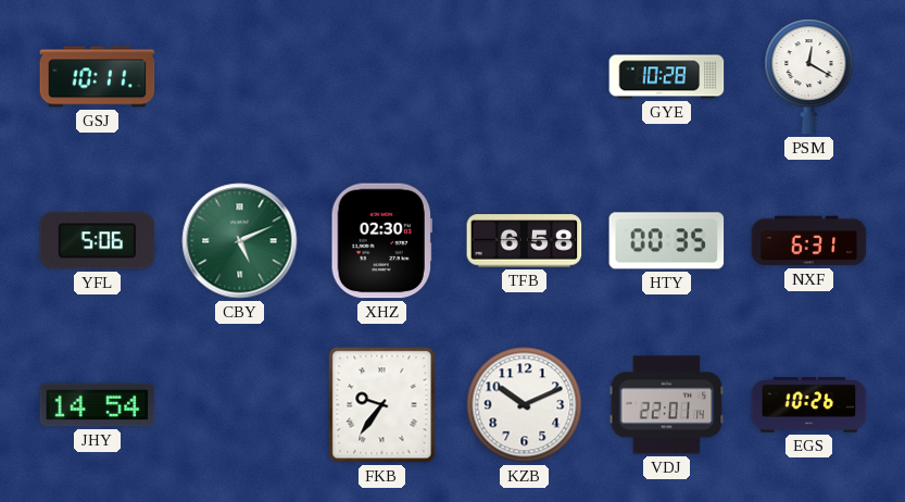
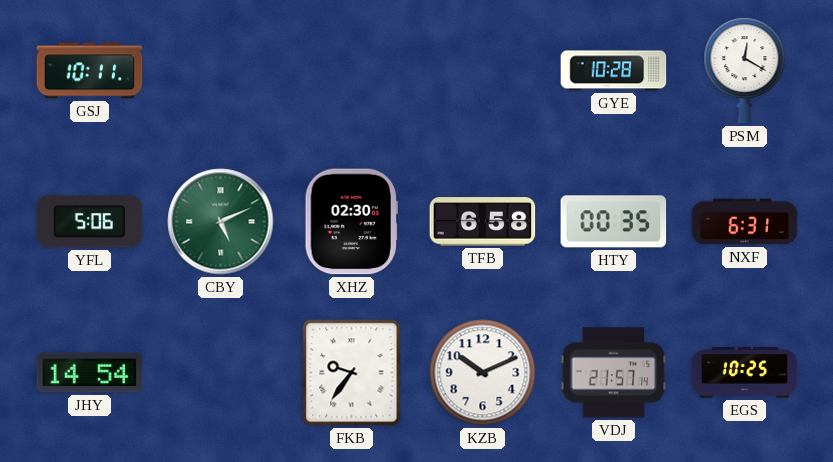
VDJ: 22:01 -> 21:57 (614, 373)
EGS: 10:26 -> 10:25 (745, 373)
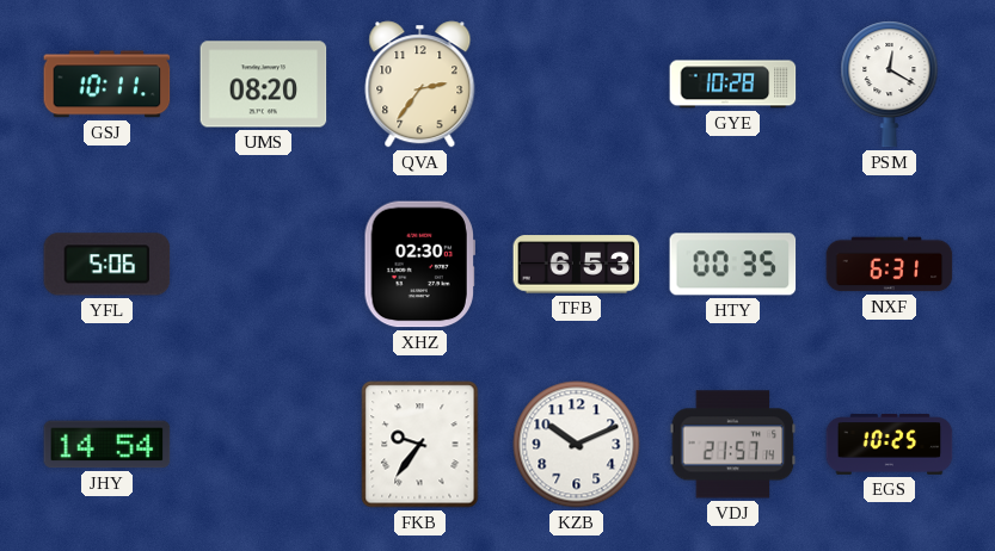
UMS: none -> 08:20 (264, 85)
QVA: none -> 2:36 (420, 85)
CBY: 5:11 -> none (221, 222)
TFB: 6:58 -> 6:53 (577, 265)
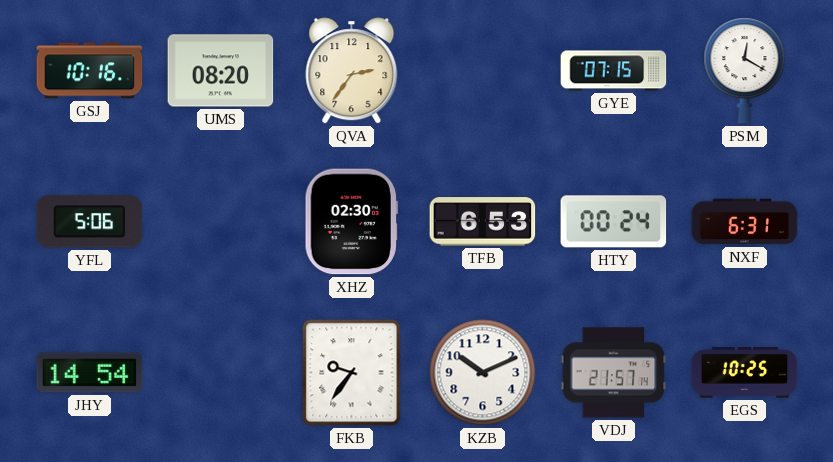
GSJ: 10:11 -> 10:16 (90, 71)
GYE: 10:28 -> 07:15 (614, 71)
HTY: 00:35 -> 00:24 (614, 222)
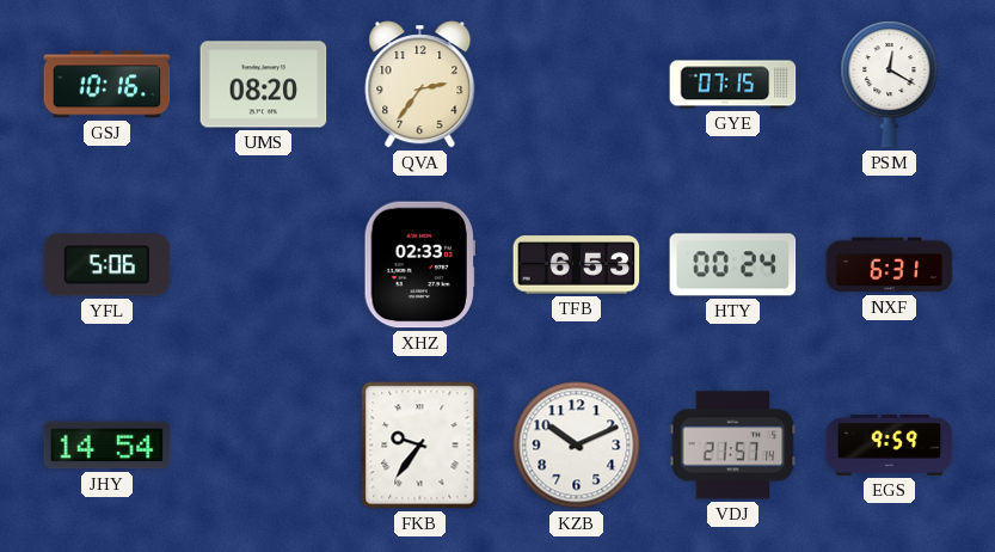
XHZ: 02:30 -> 02:33 (419, 265)
EGS: 10:25 -> 9:59 (890, 446)
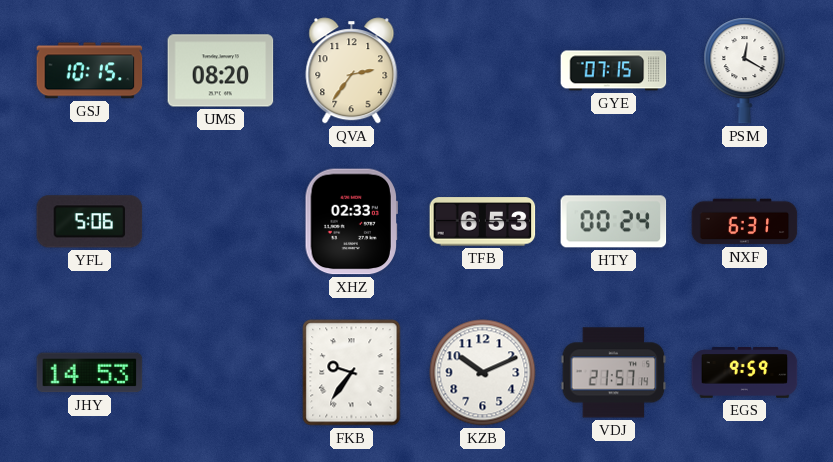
GSJ: 10:16 -> 10:15 (90, 71)
JHY: 14:54 -> 14:53 (90, 373)
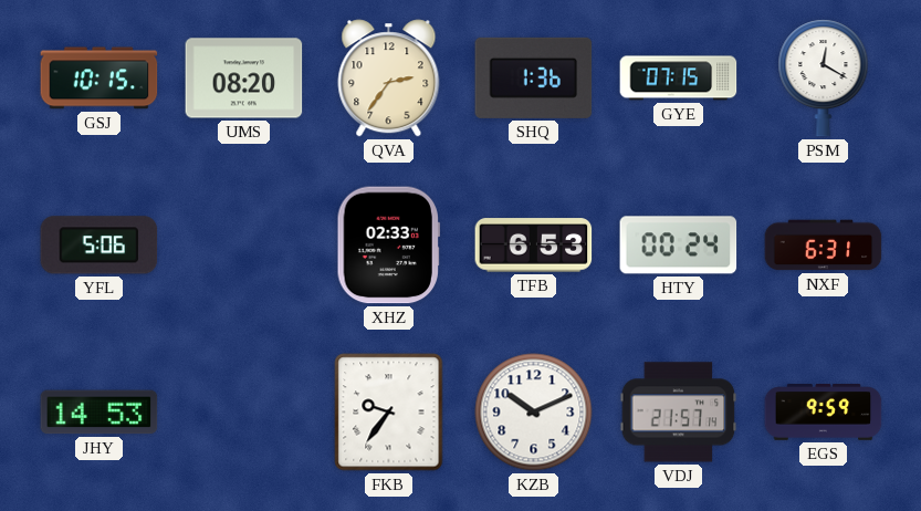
SHQ: none -> 1:36 (534, 77)
